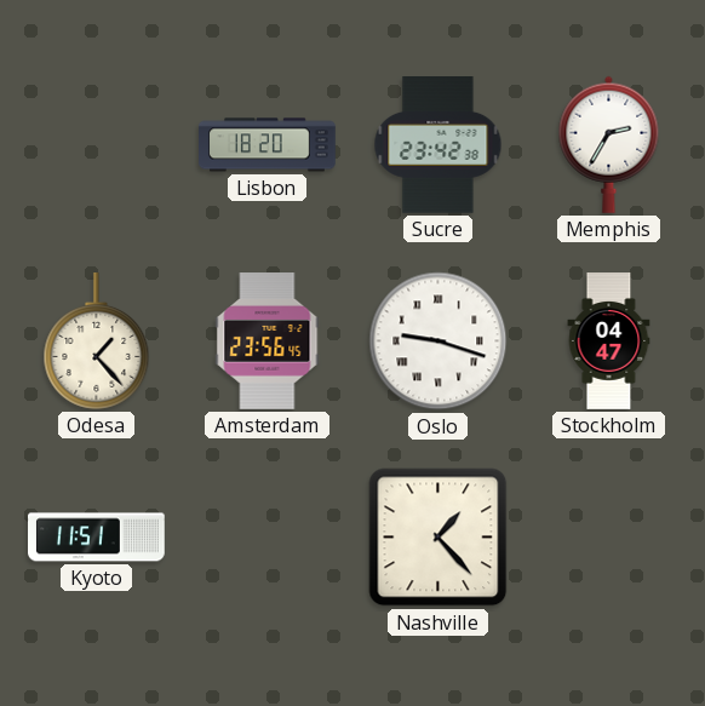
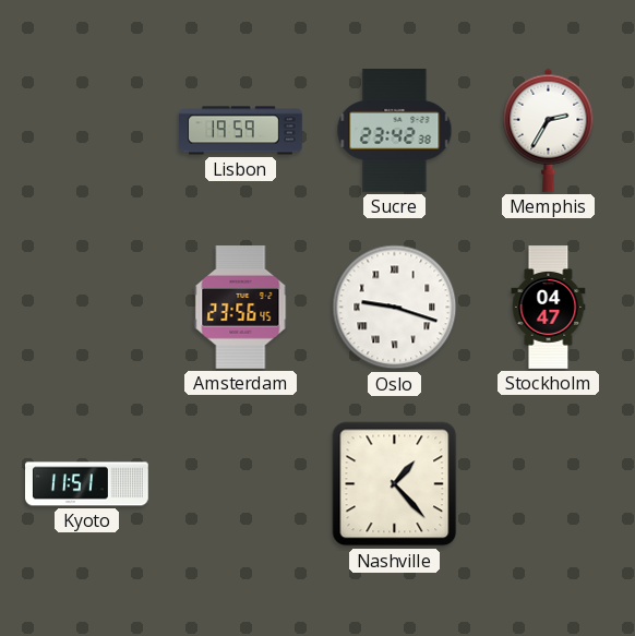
Lisbon: 18:20 -> 19:59 (241, 131)
Odesa: 1:23 -> none (97, 341)
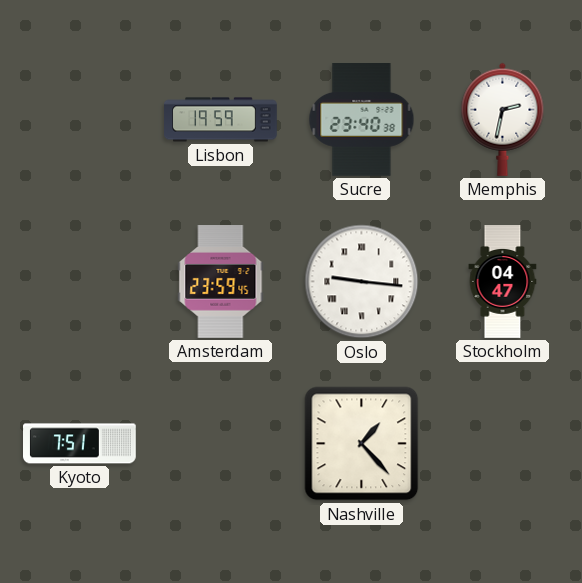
Sucre: 23:42 -> 23:40 (362, 120)
Memphis: 2:35 -> 2:32 (503, 119)
Amsterdam: 23:56 -> 23:59 (221, 282)
Oslo: 9:18 -> 9:16 (362, 282)
Kyoto: 11:51 -> 7:51 (80, 444)
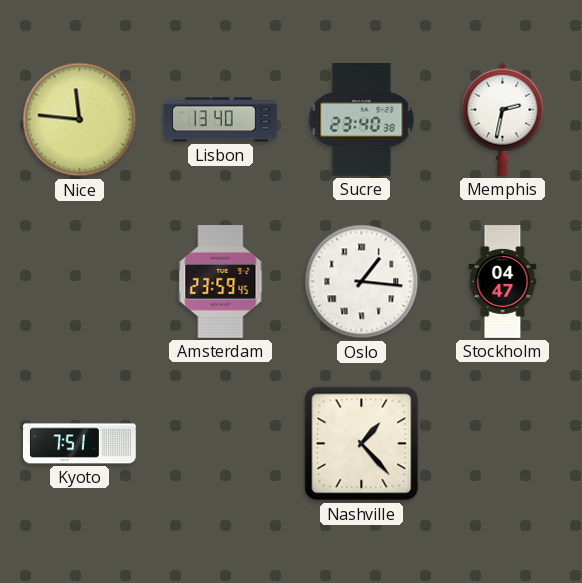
Nice: none -> 11:46 (80, 120)
Lisbon: 19:59 -> 13:40 (221, 120)
Oslo: 9:16 -> 1:16 (362, 282)
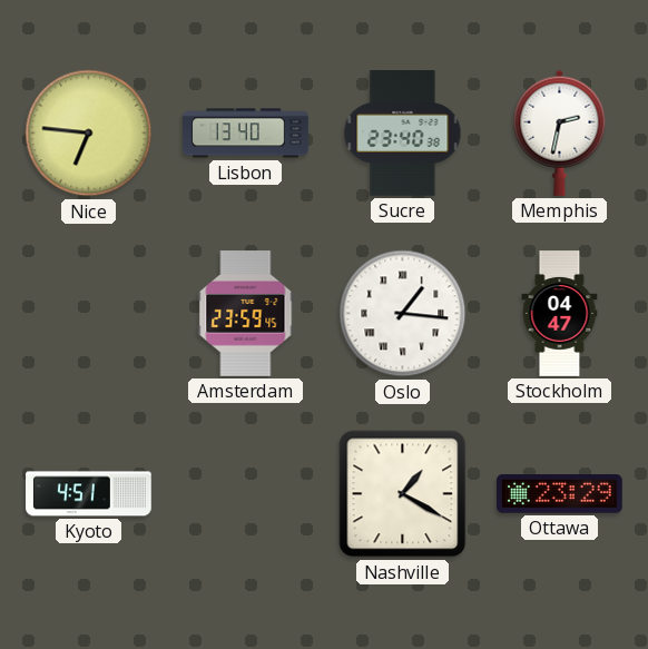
Nice: 11:46 -> 6:46 (89, 134)
Kyoto: 7:51 -> 4:51 (89, 494)
Nashville: 1:23 -> 1:20 (403, 494)
Ottawa: none -> 23:29 (560, 494)
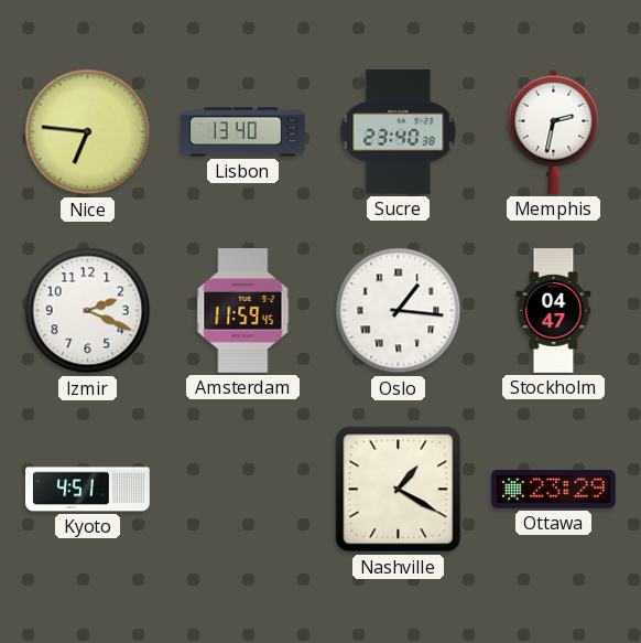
Izmir: none -> 2:19 (88, 311)
Amsterdam: 23:59 -> 11:59 (243, 311)
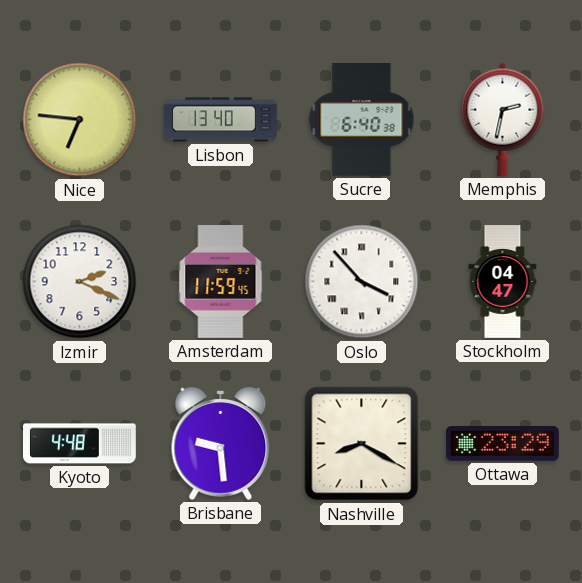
Sucre: 23:40 -> 6:40 (362, 120)
Oslo: 1:16 -> 3:53 (362, 282)
Kyoto: 4:51 -> 4:48 (80, 444)
Brisbane: none -> 9:29 (221, 444)
Nashville: 1:20 -> 8:20 (362, 444)
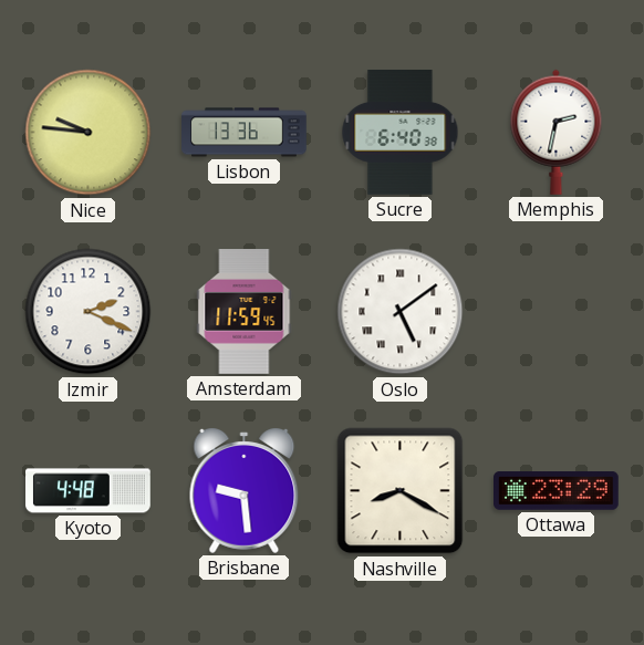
Nice: 6:46 -> 9:46 (89, 133)
Lisbon: 13:40 -> 13:36 (245, 133)
Oslo: 3:53 -> 5:09 (401, 312)
Stockholm: 04:47 -> none (503, 282)
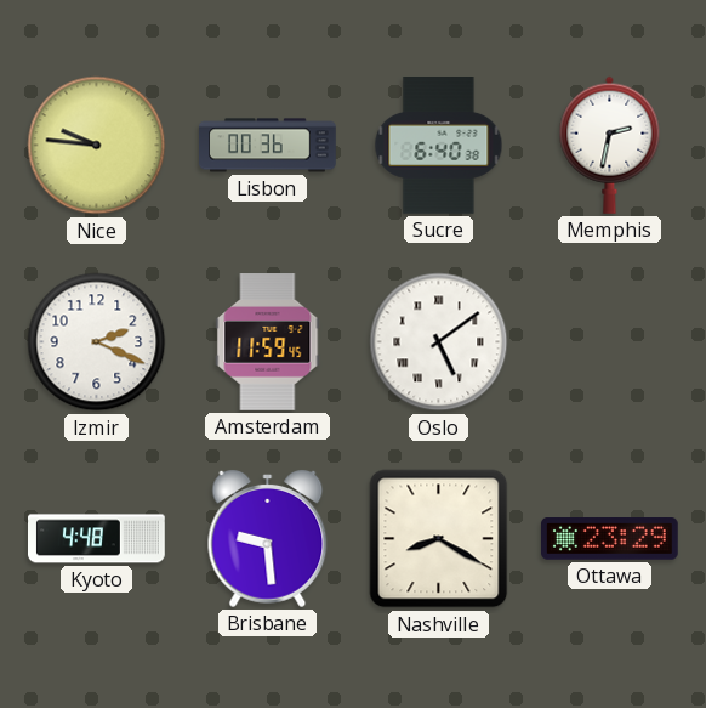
Lisbon: 13:36 -> 00:36 (268, 146)
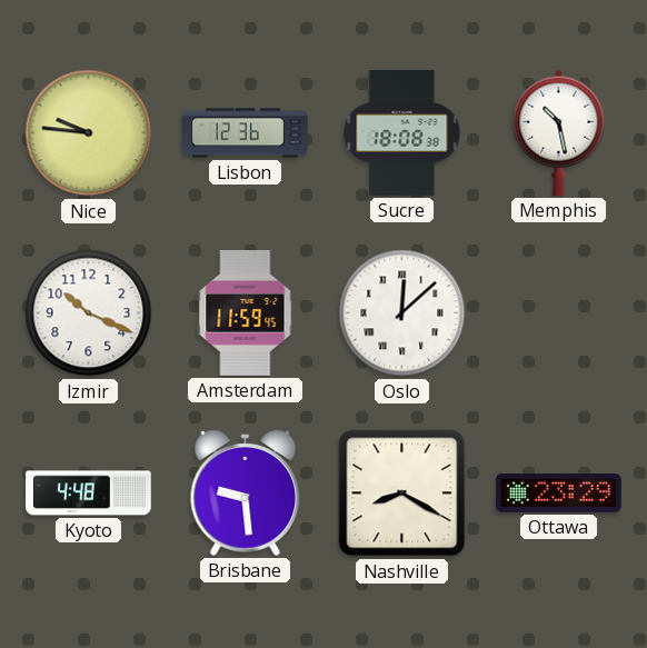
Lisbon: 00:36 -> 12:36 (246, 133)
Sucre: 6:40 -> 18:08 (402, 133)
Memphis: 2:32 -> 10:28 (559, 132)
Izmir: 2:19 -> 10:19 (89, 313)
Oslo: 5:09 -> 12:08 (402, 313)
